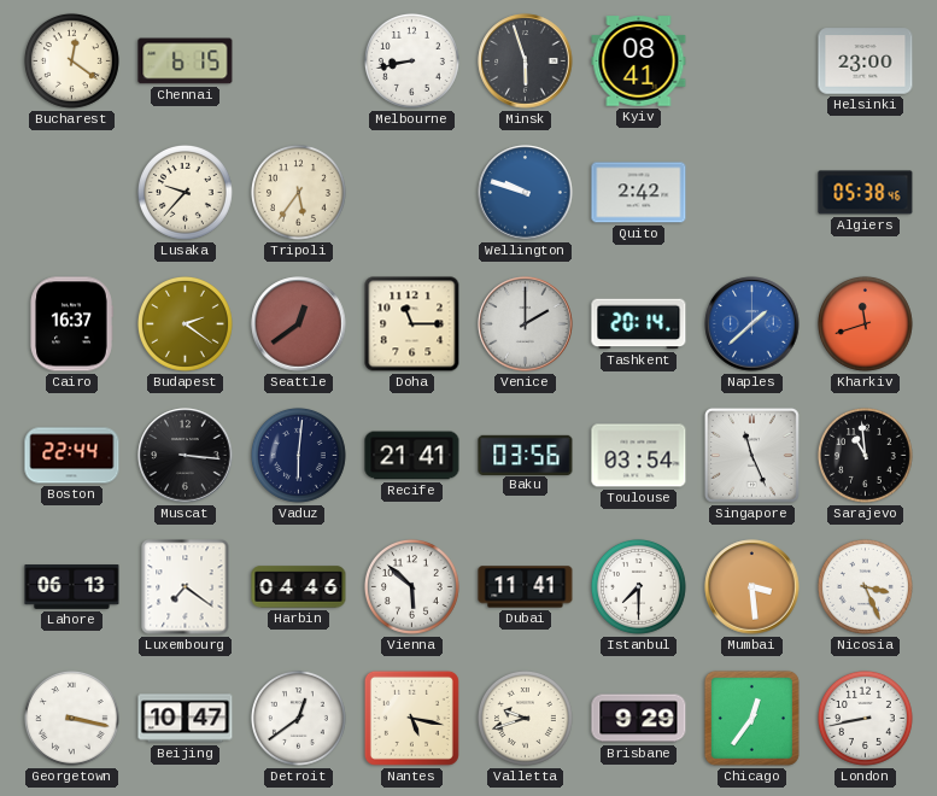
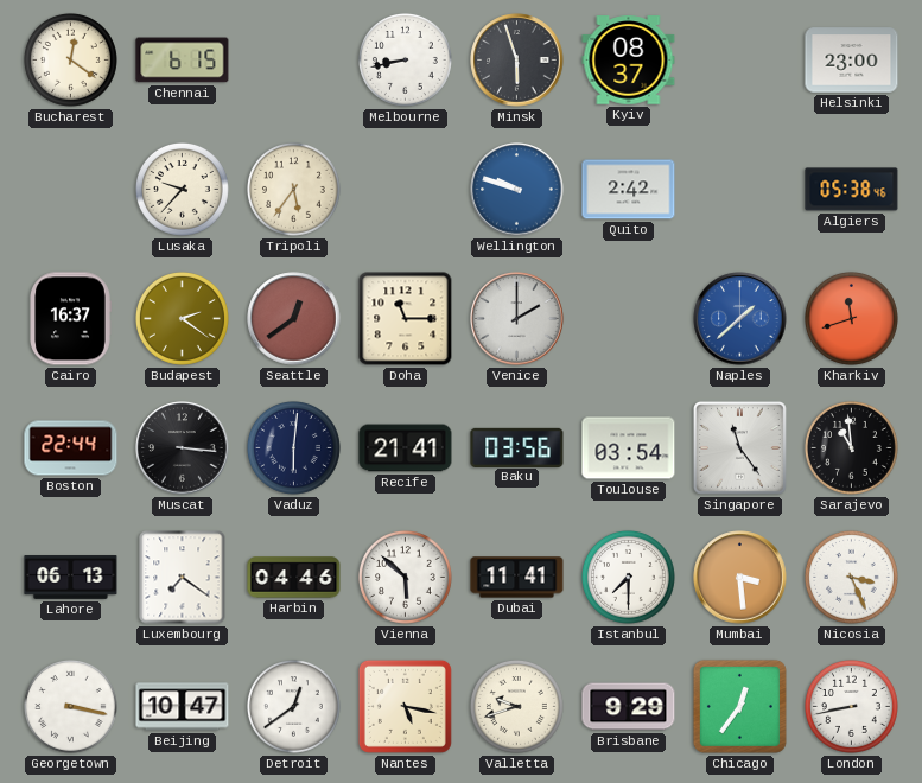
Kyiv: 08:41 -> 08:37 (629, 61)
Tashkent: 20:14 -> none (639, 324)
Singapore: 11:26 -> 11:24 (739, 447)
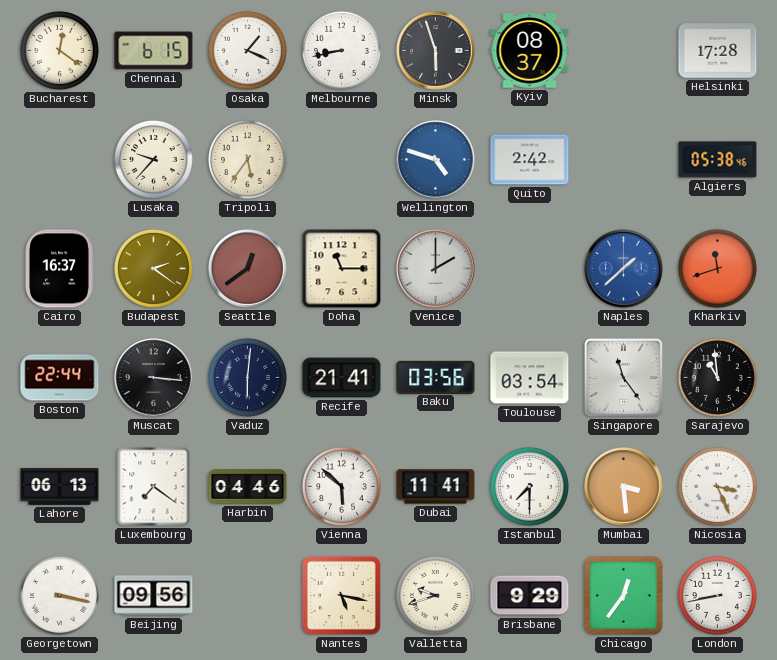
Osaka: none -> 1:19 (247, 50)
Helsinki: 23:00 -> 17:28 (718, 51)
Wellington: 9:48 -> 4:48 (436, 160)
Beijing: 10:47 -> 09:56 (154, 596)
Detroit: 12:39 -> none (293, 706)
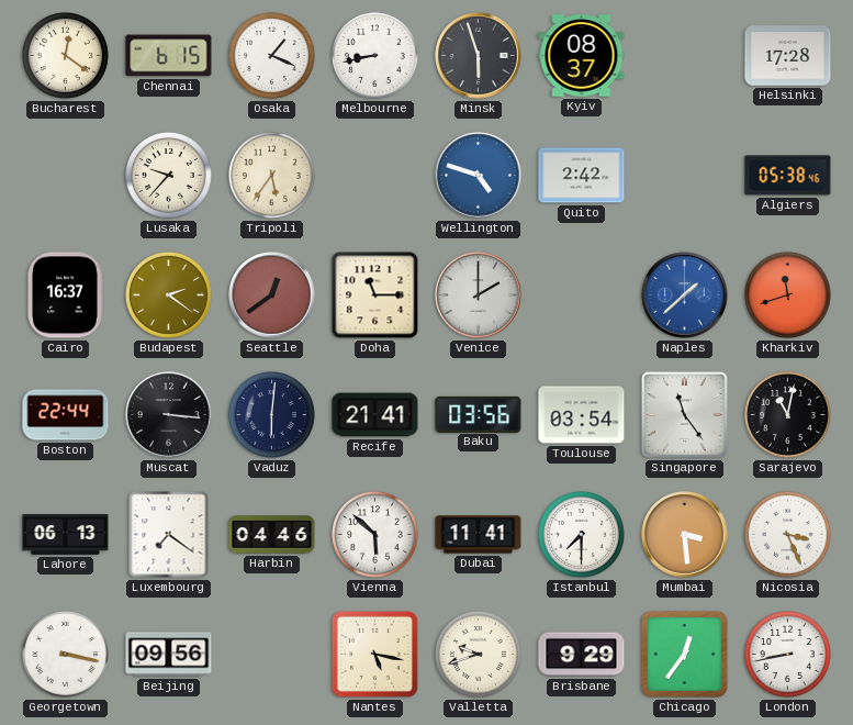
Sarajevo: 10:59 -> 11:02 (787, 414)
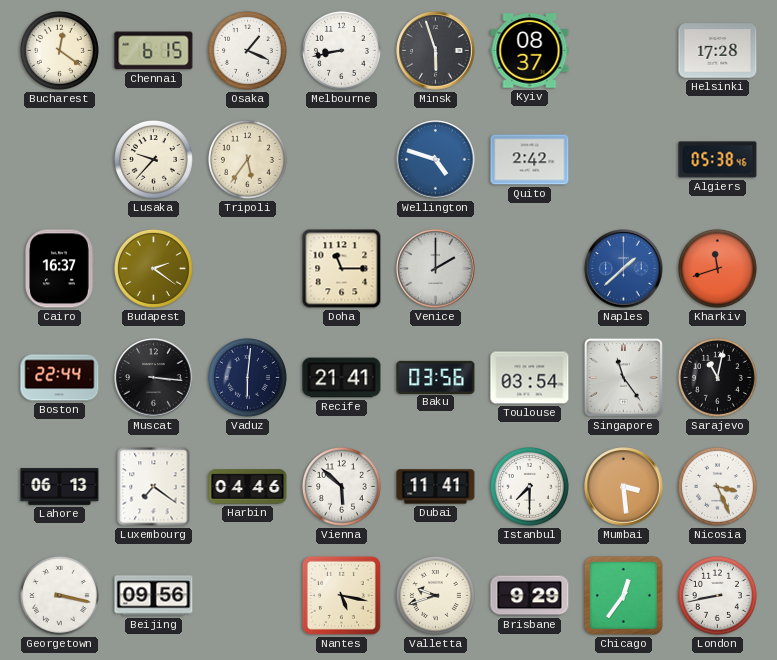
Seattle: 12:39 -> none (272, 295)
